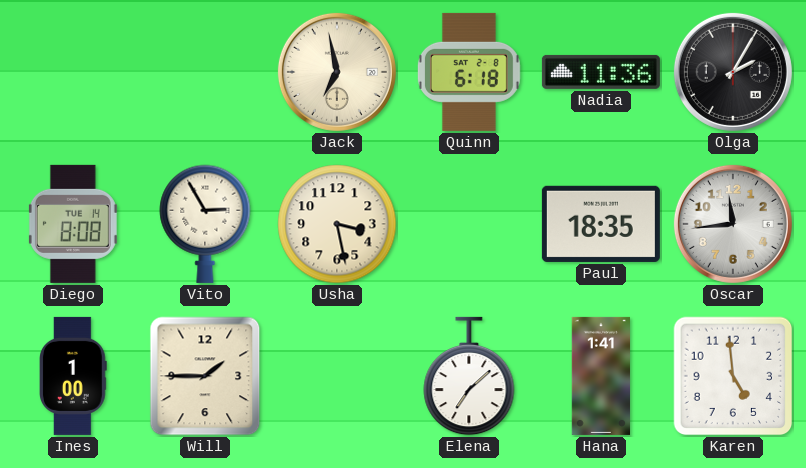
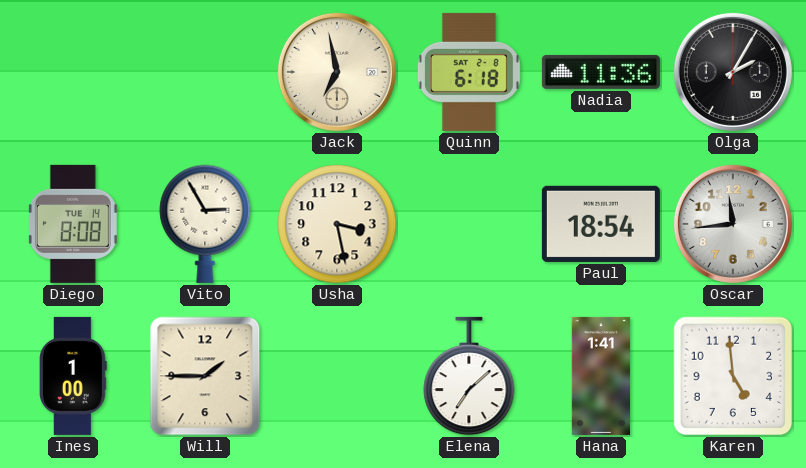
Paul: 18:35 -> 18:54 (601, 224)
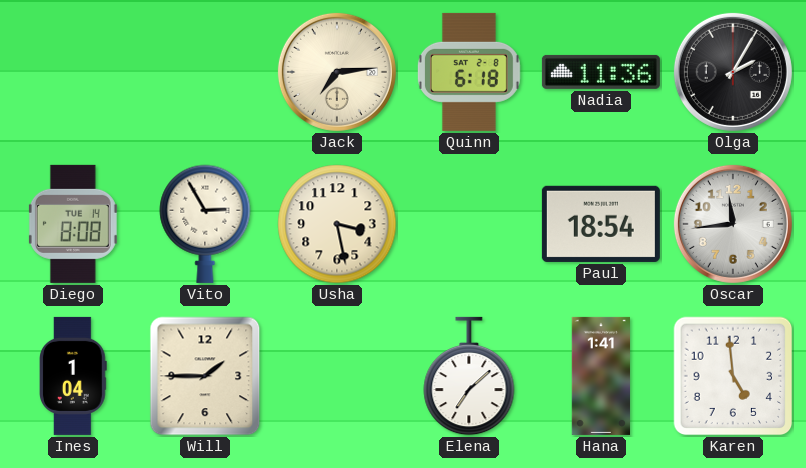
Jack: 6:58 -> 7:14 (337, 72)
Ines: 1:00 -> 1:04 (74, 376)
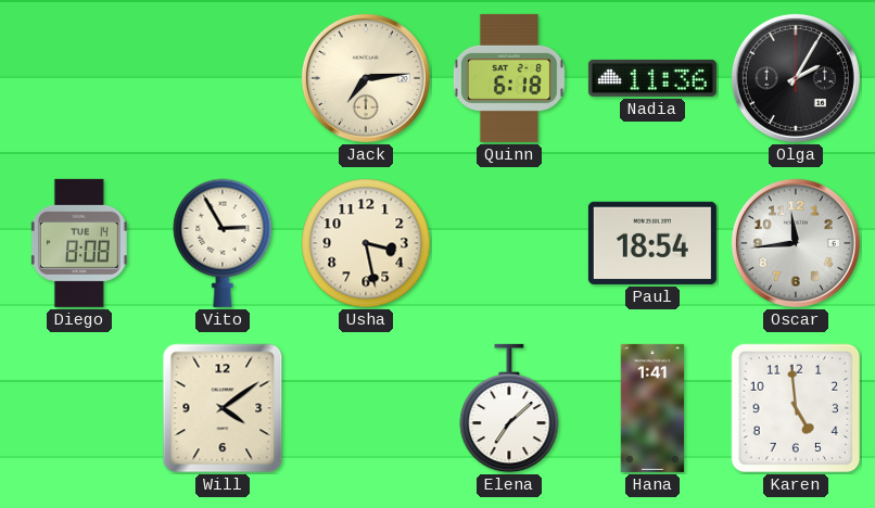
Ines: 1:04 -> none (74, 376)
Will: 1:45 -> 4:09 (223, 408)
